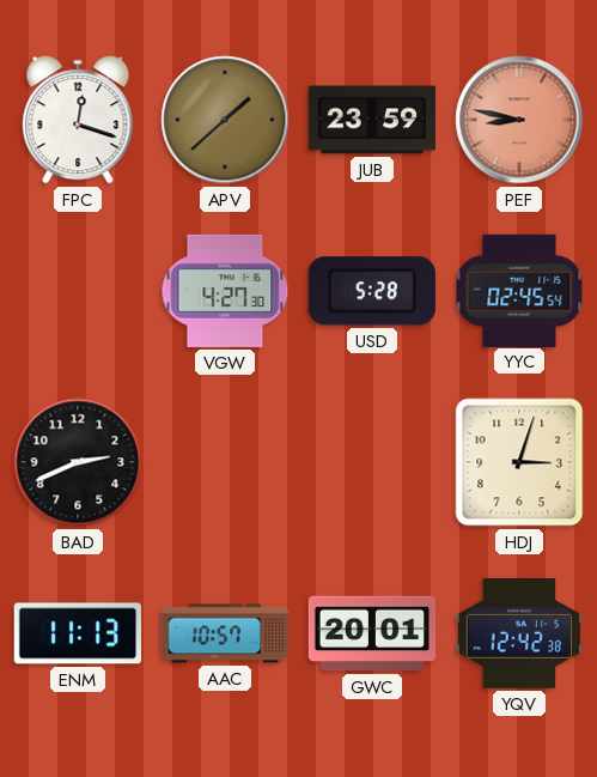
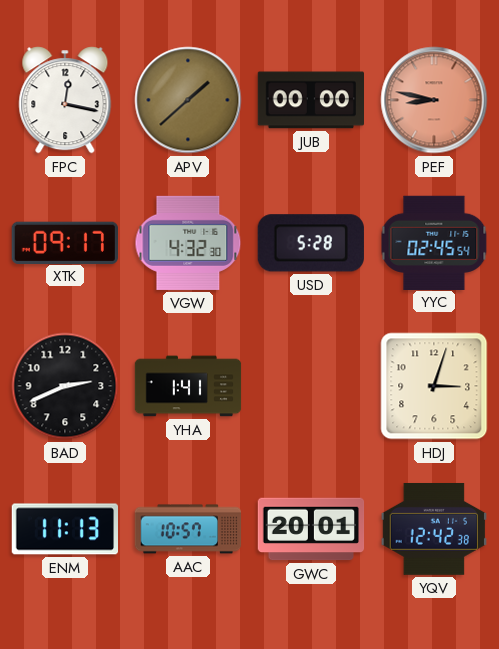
FPC: 12:18 -> 12:17 (65, 100)
JUB: 23:59 -> 00:00 (310, 100)
XTK: none -> 09:17 (65, 242)
VGW: 4:27 -> 4:32 (188, 243)
YHA: none -> 1:41 (188, 386)
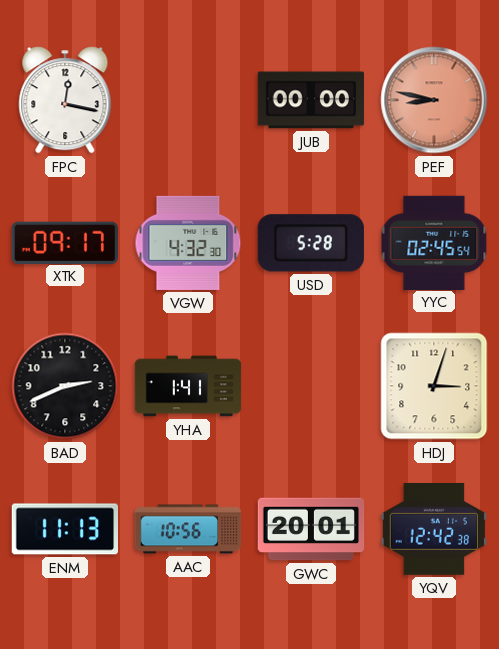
APV: 1:38 -> none (188, 100)
AAC: 10:57 -> 10:56 (188, 529)
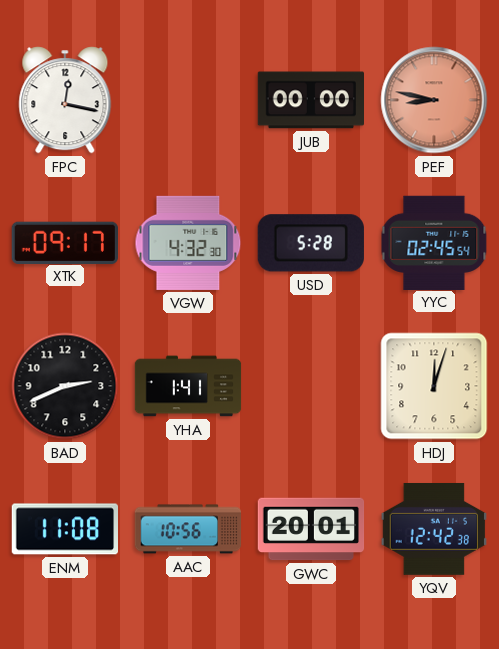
HDJ: 3:03 -> 12:03 (434, 386)
ENM: 11:13 -> 11:08 (64, 529)
